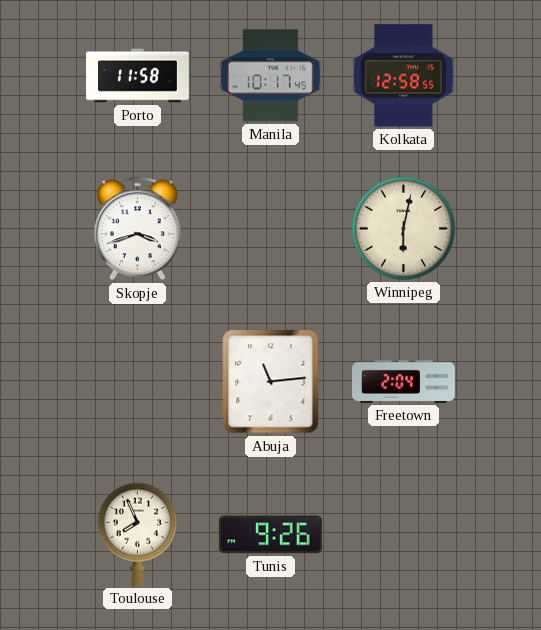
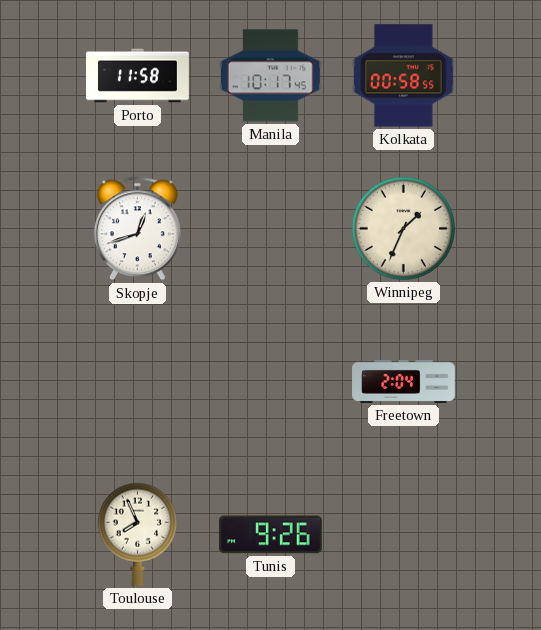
Kolkata: 12:58 -> 00:58 (404, 76)
Skopje: 3:42 -> 12:42 (137, 229)
Winnipeg: 6:02 -> 1:34 (403, 228)
Abuja: 11:14 -> none (271, 382)
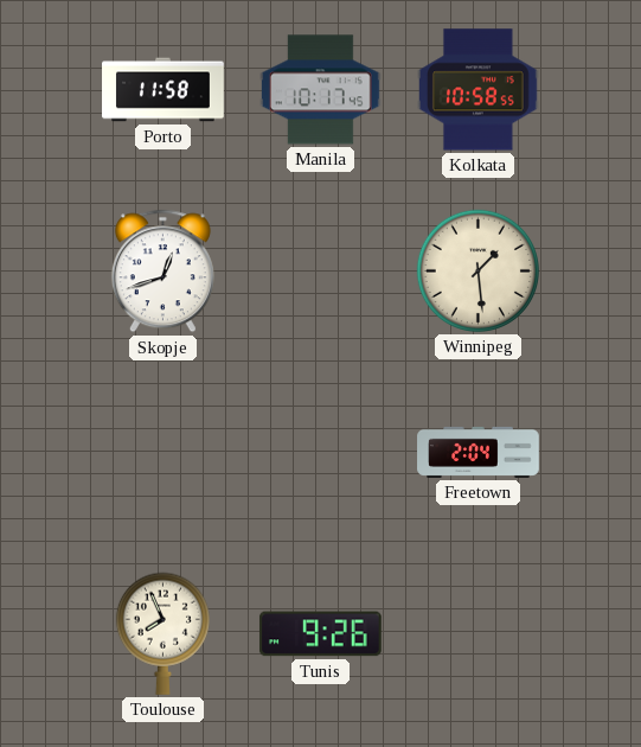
Kolkata: 00:58 -> 10:58 (479, 90)
Winnipeg: 1:34 -> 1:29 (477, 270)
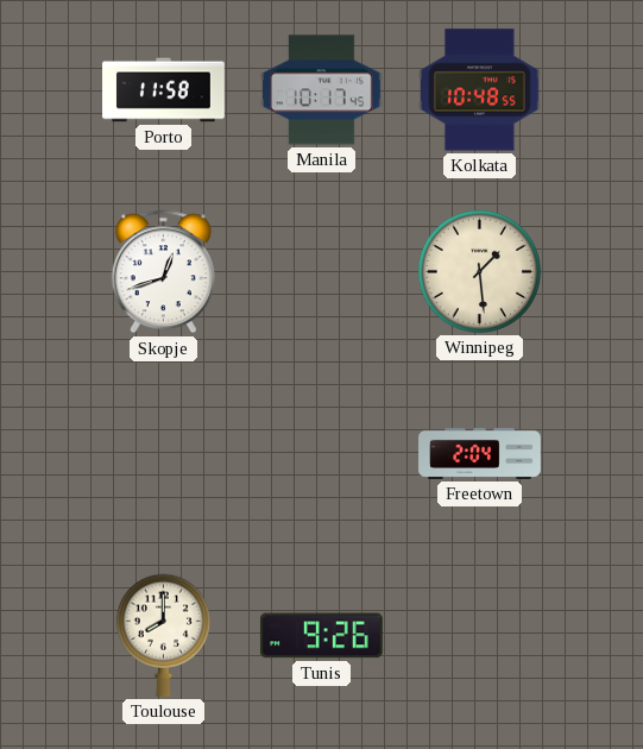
Kolkata: 10:58 -> 10:48 (480, 90)
Toulouse: 7:56 -> 8:00 (163, 635)
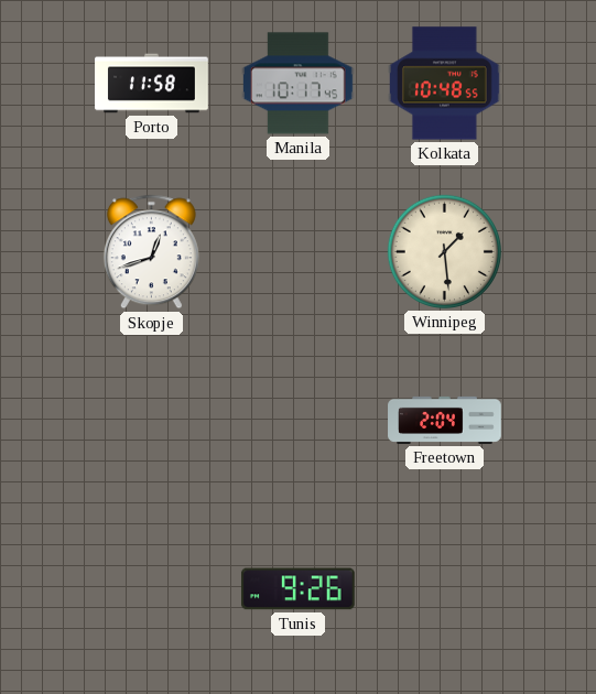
Toulouse: 8:00 -> none (163, 635)
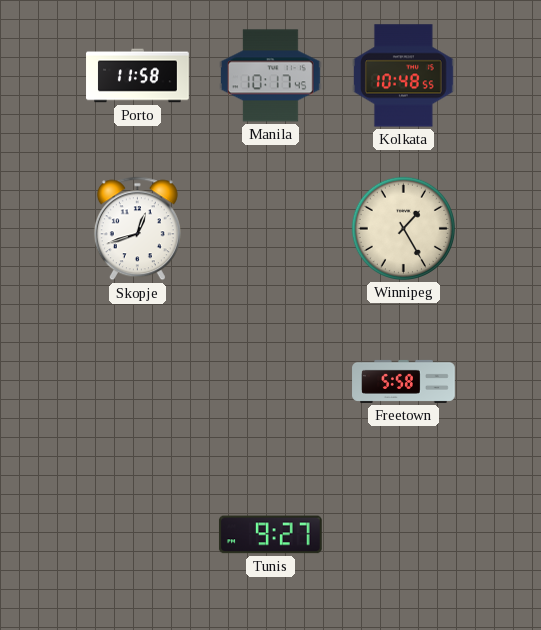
Winnipeg: 1:29 -> 1:25 (403, 228)
Freetown: 2:04 -> 5:58 (404, 381)
Tunis: 9:26 -> 9:27 (270, 535)
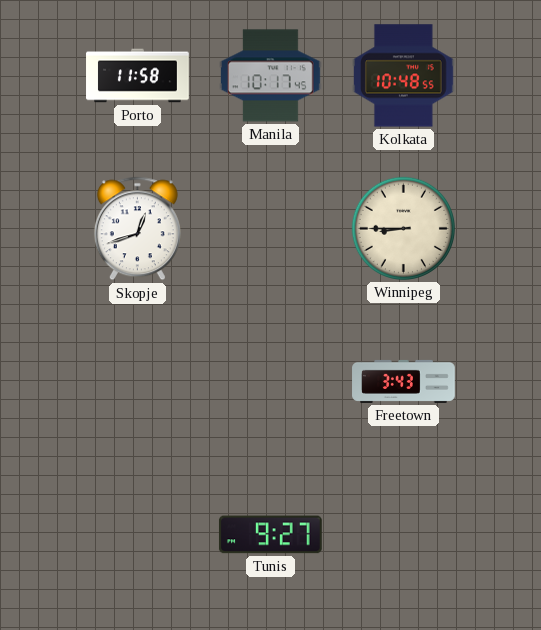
Winnipeg: 1:25 -> 8:45 (403, 228)
Freetown: 5:58 -> 3:43 (404, 381)
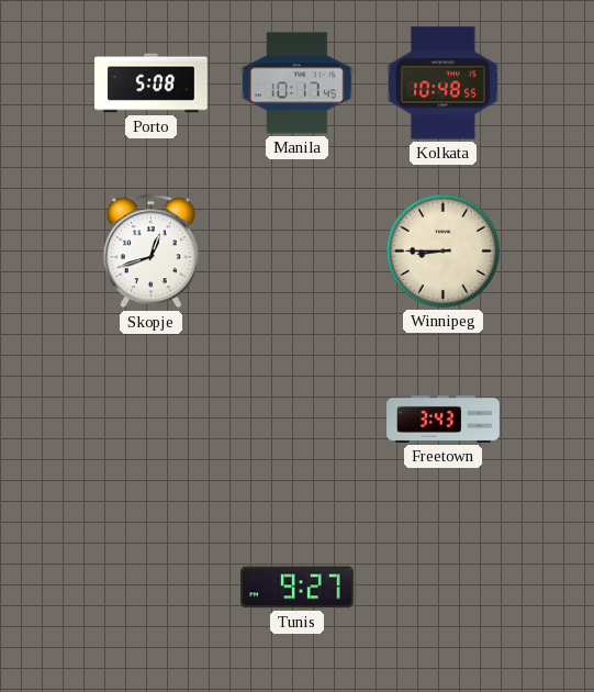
Porto: 11:58 -> 5:08 (152, 83)
